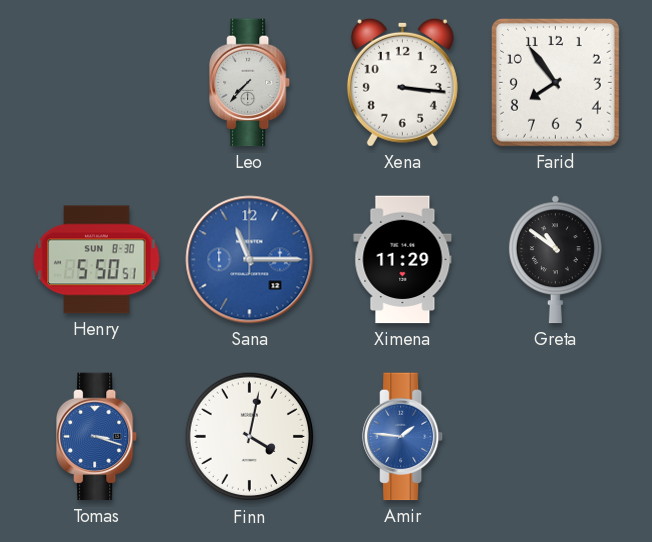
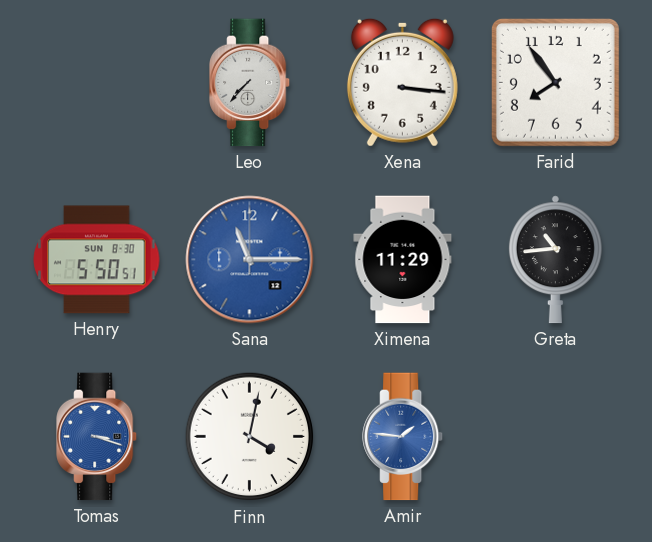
Greta: 10:51 -> 10:44 (555, 260)
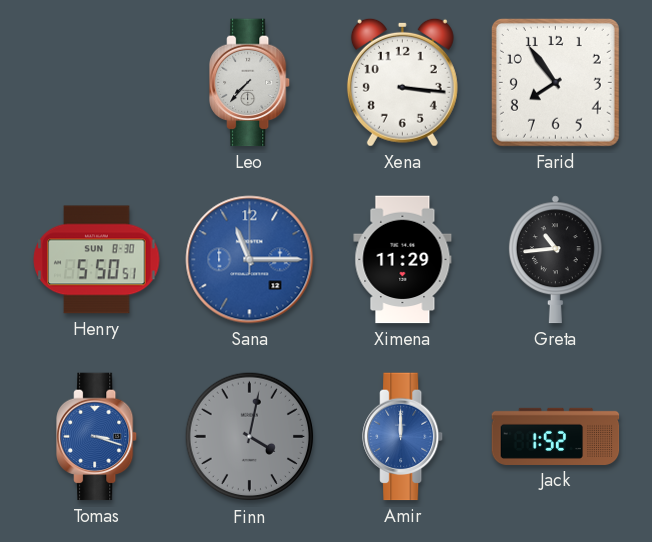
Finn dial: white -> grey (250, 437)
Amir: 1:46 -> 12:00 (404, 437)
Jack: none -> 1:52 (556, 436)
